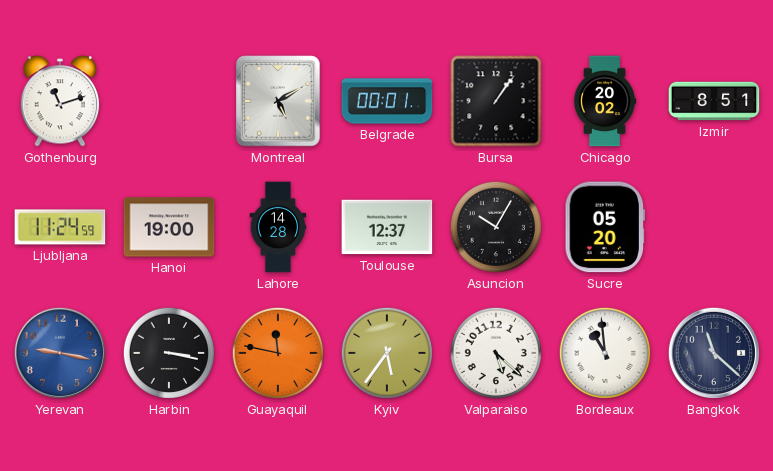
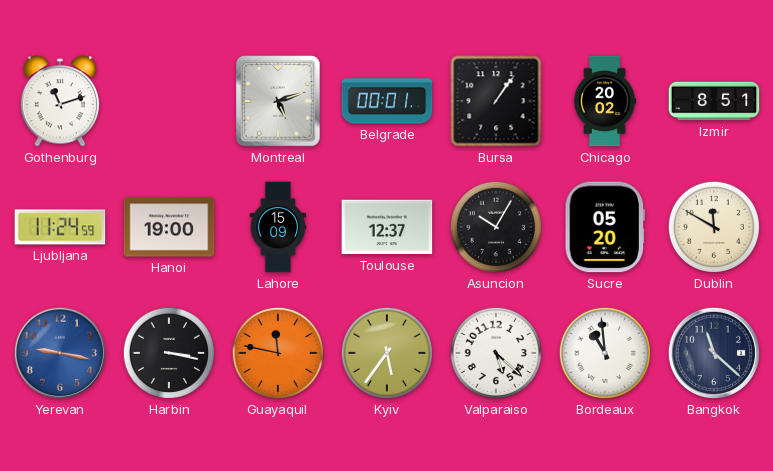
Montreal: 5:10 -> 5:12 (278, 101)
Lahore: 14:28 -> 15:09 (278, 227)
Dublin: none -> 11:50 (714, 227)
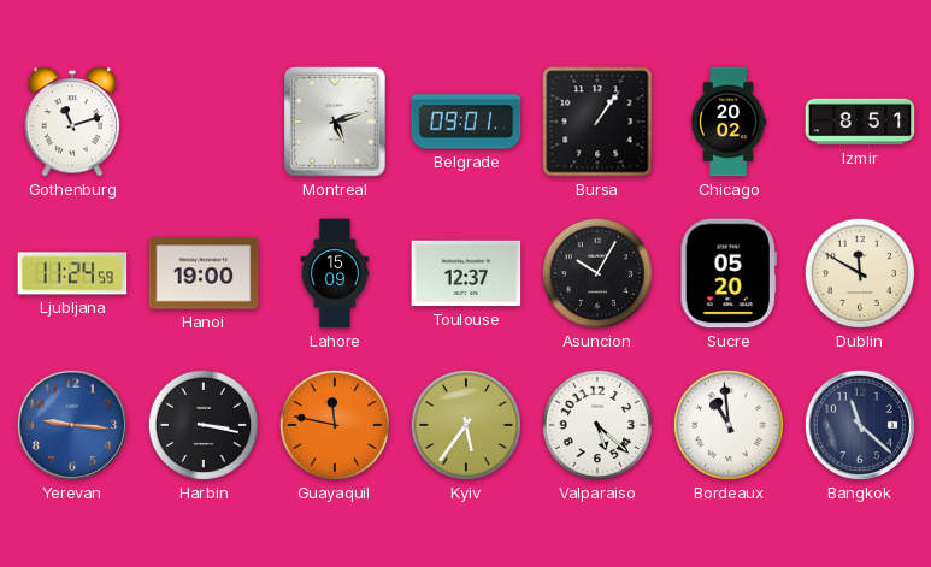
Belgrade: 00:01 -> 09:01 (466, 122)
Yerevan: 9:17 -> 9:16 (72, 425)
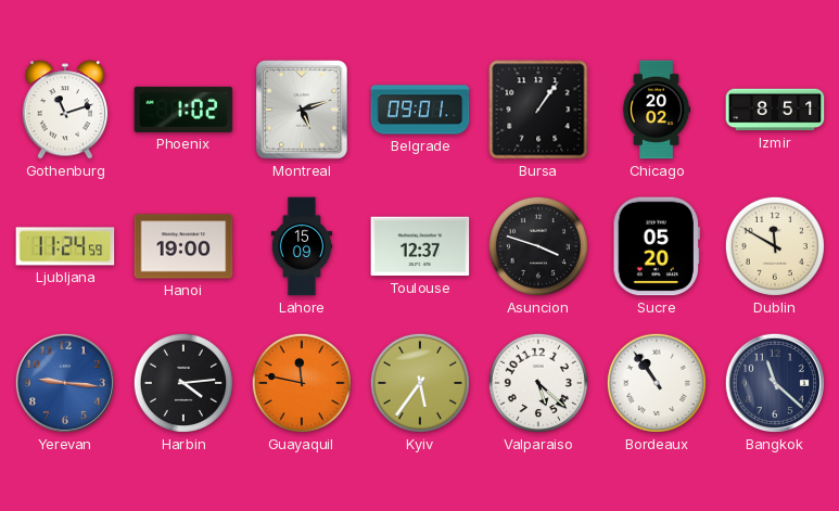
Phoenix: none -> 1:02 (183, 110)
Asuncion: 10:05 -> 3:48 (538, 246)
Harbin: 3:17 -> 4:14 (183, 383)
Bordeaux: 10:59 -> 10:54 (657, 383)
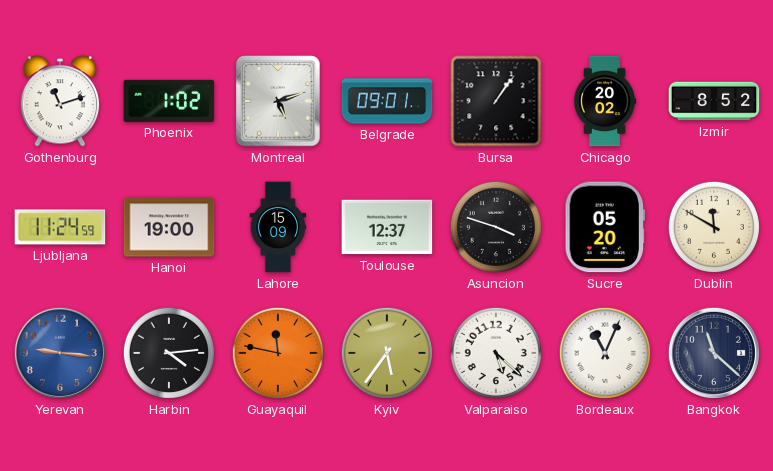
Izmir: 8:51 -> 8:52 (714, 101)
Bordeaux: 10:54 -> 11:04 (605, 353)
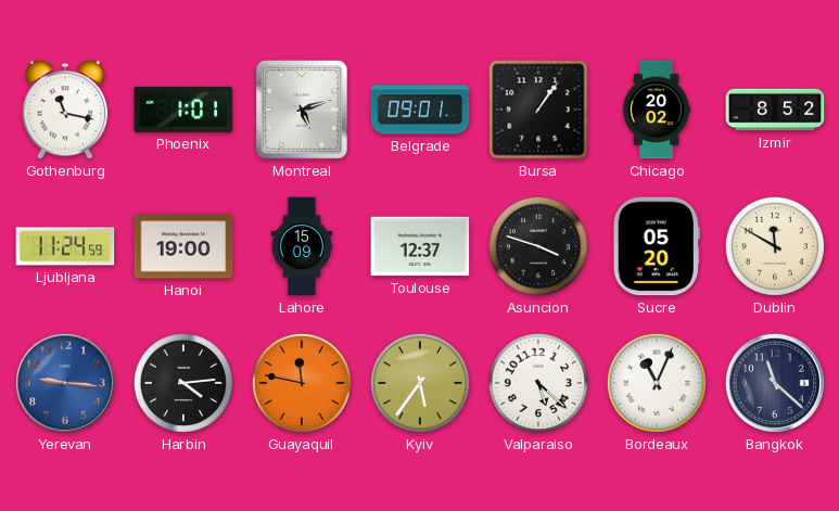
Gothenburg: 11:12 -> 11:17 (65, 110)
Phoenix: 1:02 -> 1:01 (183, 110)
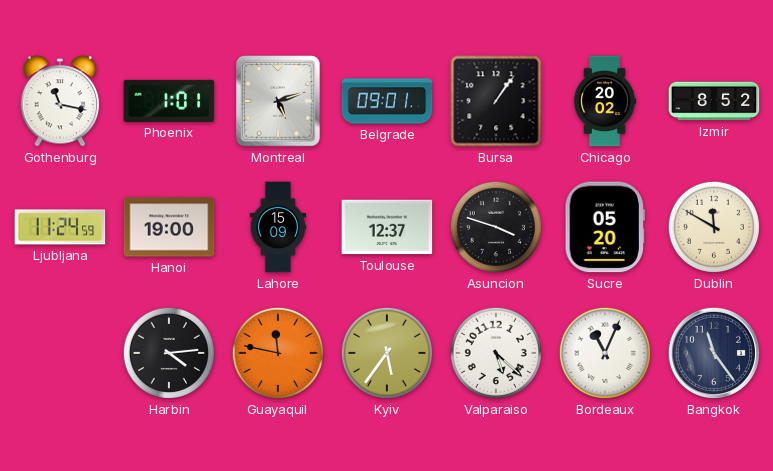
Yerevan: 9:16 -> none (65, 383)
Bangkok: 11:22 -> 11:24 (714, 353)
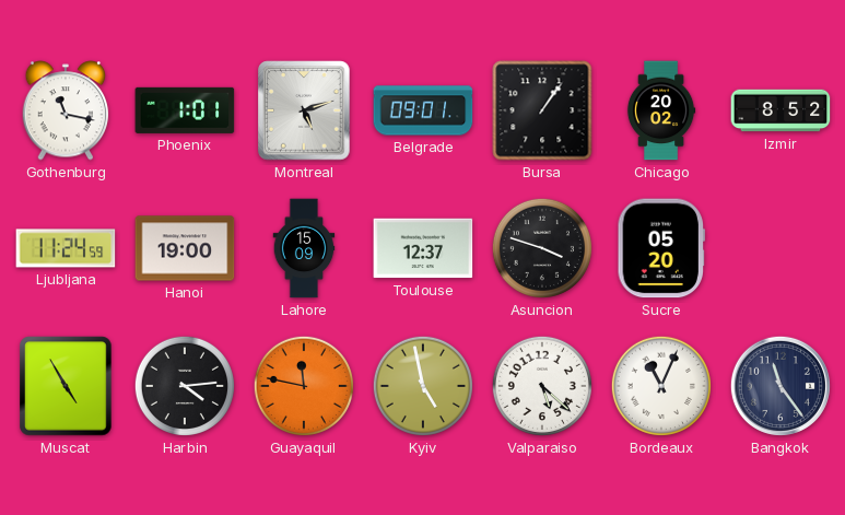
Dublin: 11:50 -> none (714, 227)
Muscat: none -> 4:55 (66, 386)
Kyiv: 5:36 -> 4:58 (423, 386)
